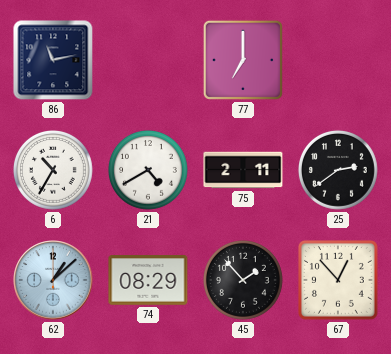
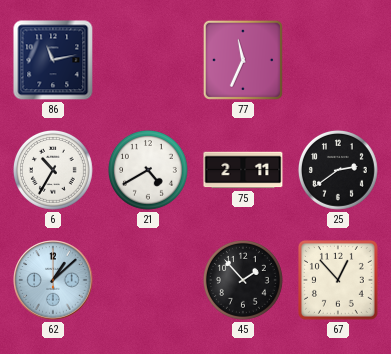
77: 7:00 -> 11:34 (243, 60)
74: 08:29 -> none (148, 280)
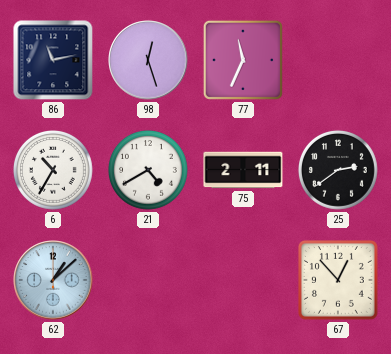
98: none -> 12:27 (148, 60)
45: 1:53 -> none (243, 280)
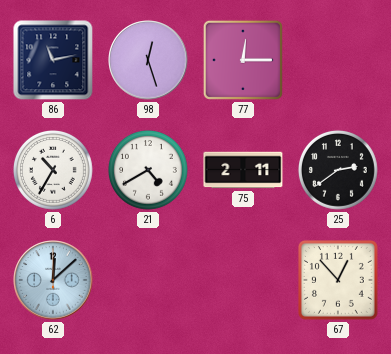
77: 11:34 -> 12:15 (243, 60)
62: 1:08 -> 12:08 (53, 280)
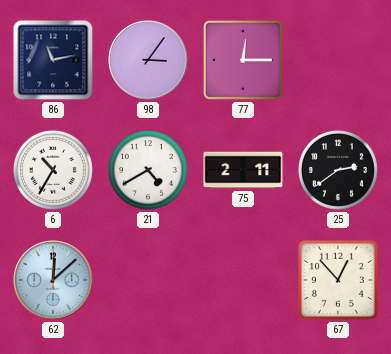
98: 12:27 -> 3:06 (148, 60)
